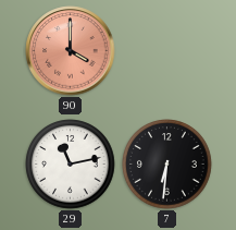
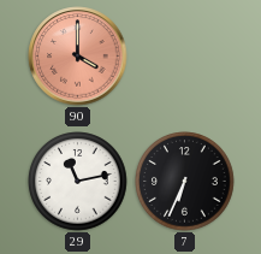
7: 6:31 -> 6:34 (185, 182)
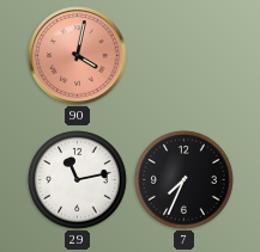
90: 4:00 -> 4:02 (78, 56)
7: 6:34 -> 7:34 (185, 180)
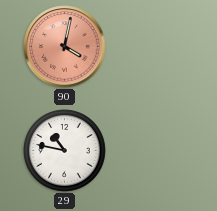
29: 11:13 -> 10:47 (65, 151)
7: 7:34 -> none (185, 180)
